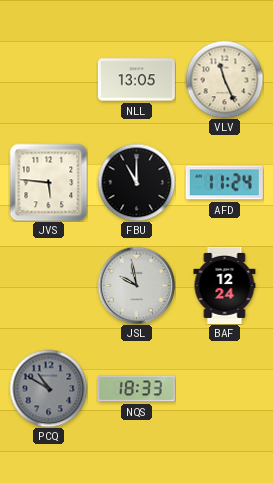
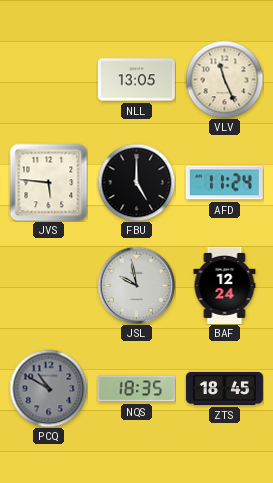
FBU: 11:00 -> 5:00 (136, 182)
NQS: 18:33 -> 18:35 (136, 389)
ZTS: none -> 18:45 (224, 388)
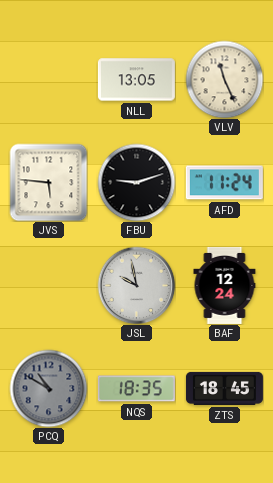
FBU: 5:00 -> 9:12 (136, 182)
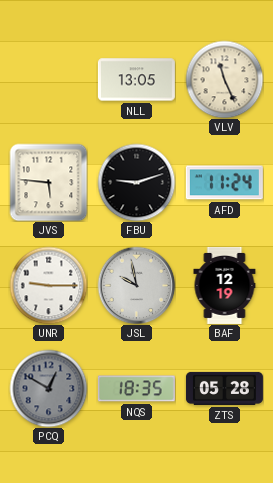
UNR: none -> 9:15 (48, 285)
BAF: 12:24 -> 12:19 (225, 285)
PCQ: 10:50 -> 12:50 (48, 388)
ZTS: 18:45 -> 05:28 (224, 388)
